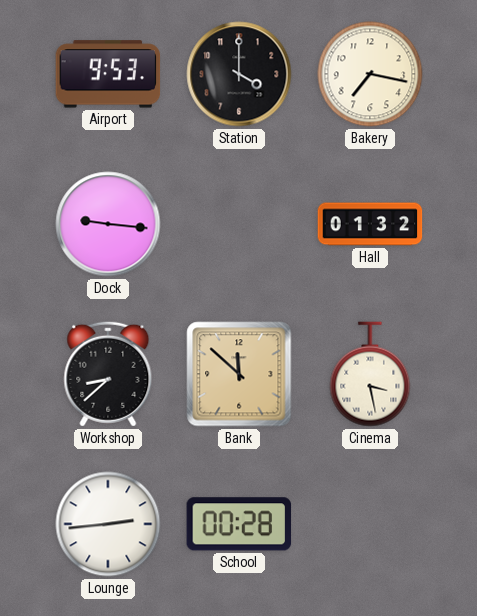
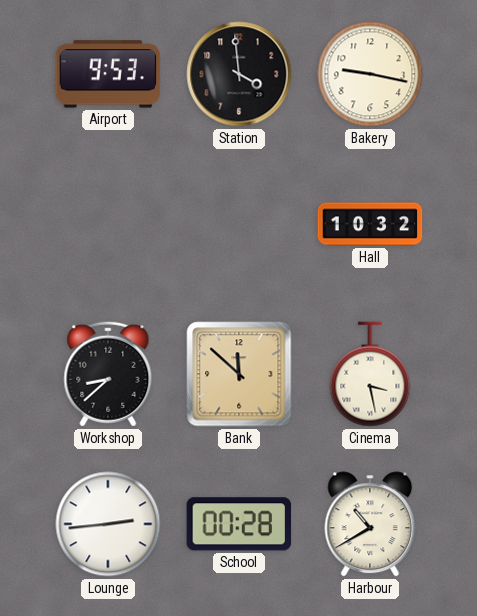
Station: 4:00 -> 3:59 (239, 74)
Bakery: 7:17 -> 9:17 (370, 74)
Dock: 9:16 -> none (108, 224)
Hall: 01:32 -> 10:32 (370, 224)
Harbour: none -> 10:40 (370, 524)
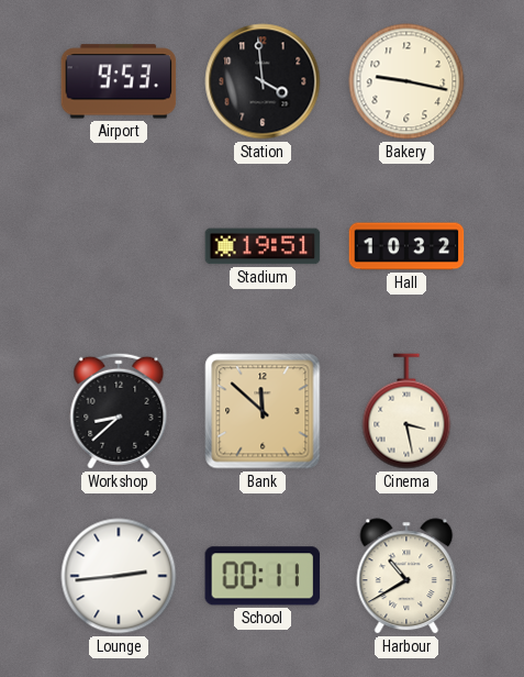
Stadium: none -> 19:51 (263, 246)
School: 00:28 -> 00:11 (261, 576)
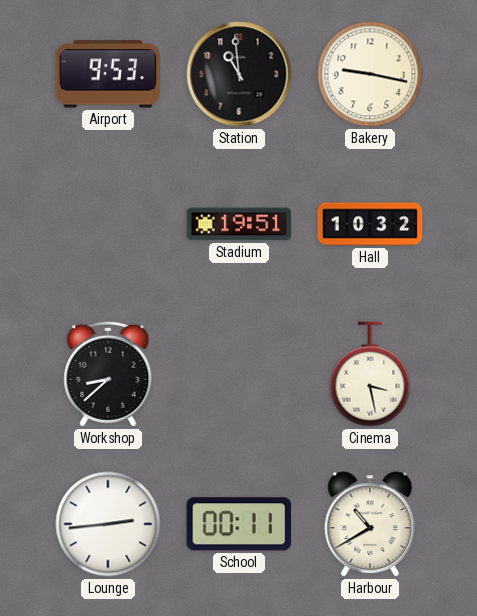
Station: 3:59 -> 10:59 (239, 74)
Bank: 11:52 -> none (263, 411)
